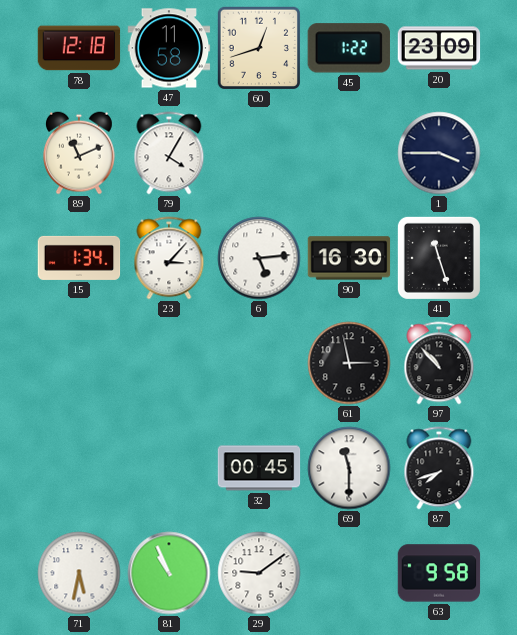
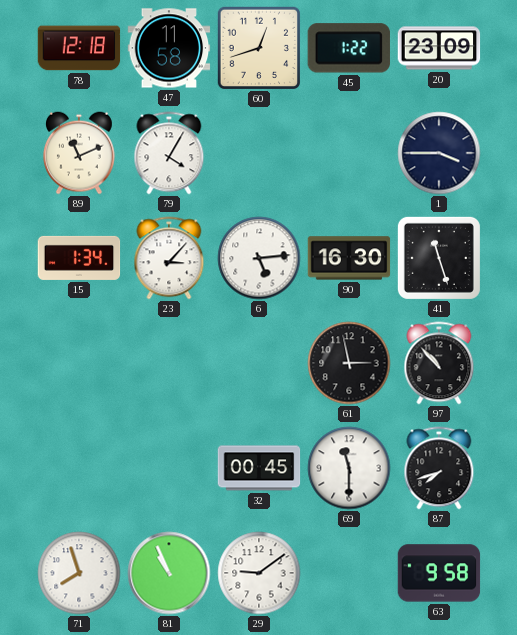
71: 5:32 -> 7:57 (79, 573)
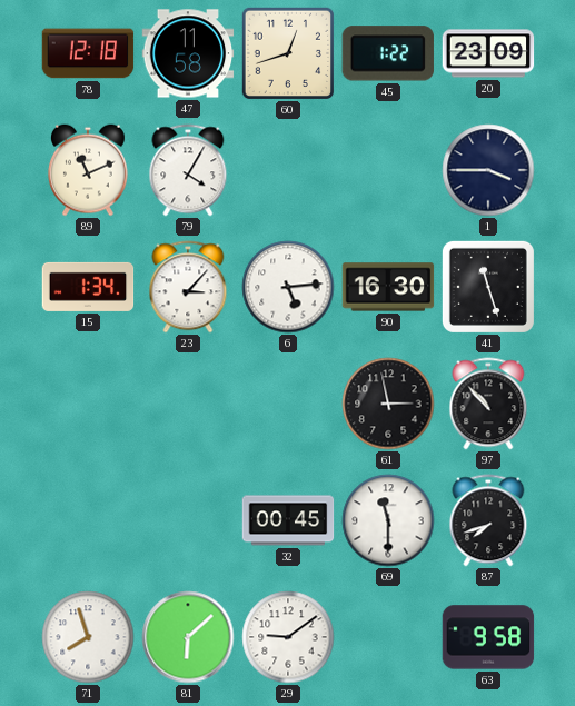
81: 10:56 -> 6:08 (188, 637)
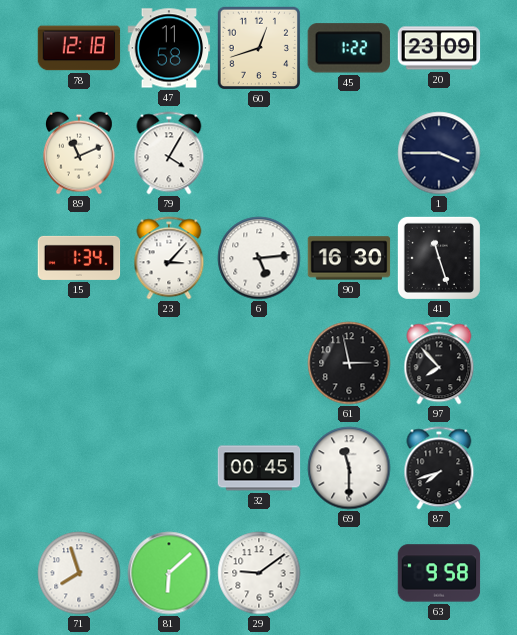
97: 10:53 -> 7:53 (439, 363)
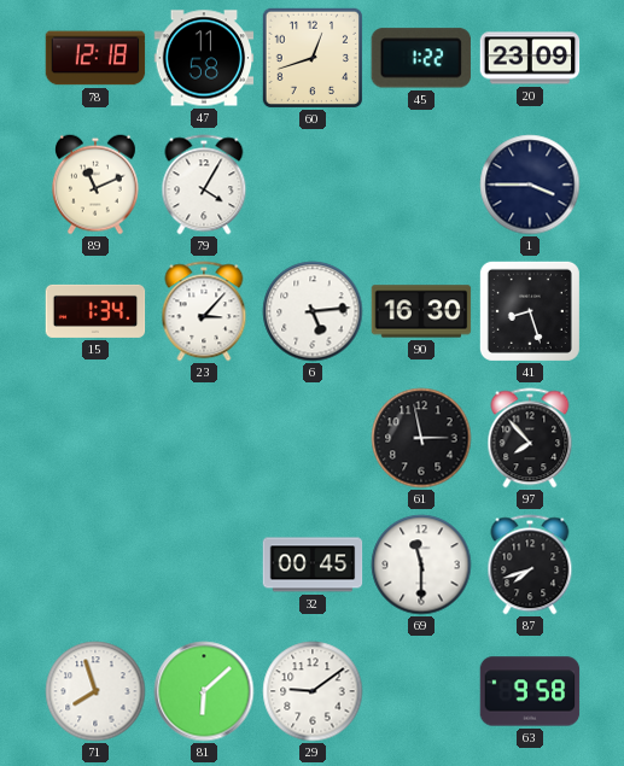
41: 11:27 -> 8:27 (530, 311)
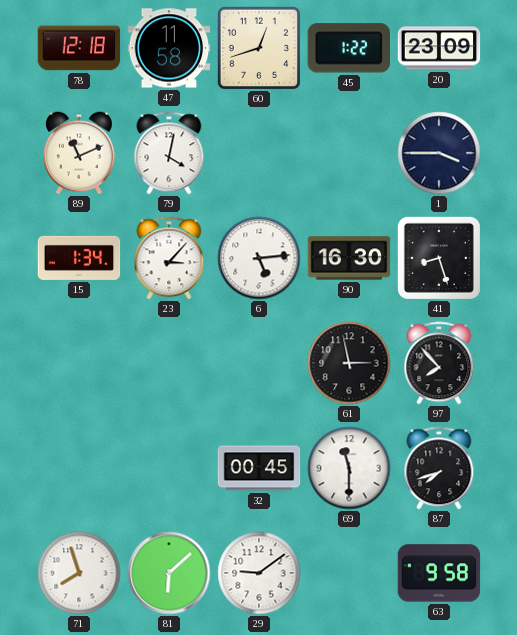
79: 4:05 -> 4:02 (169, 153)
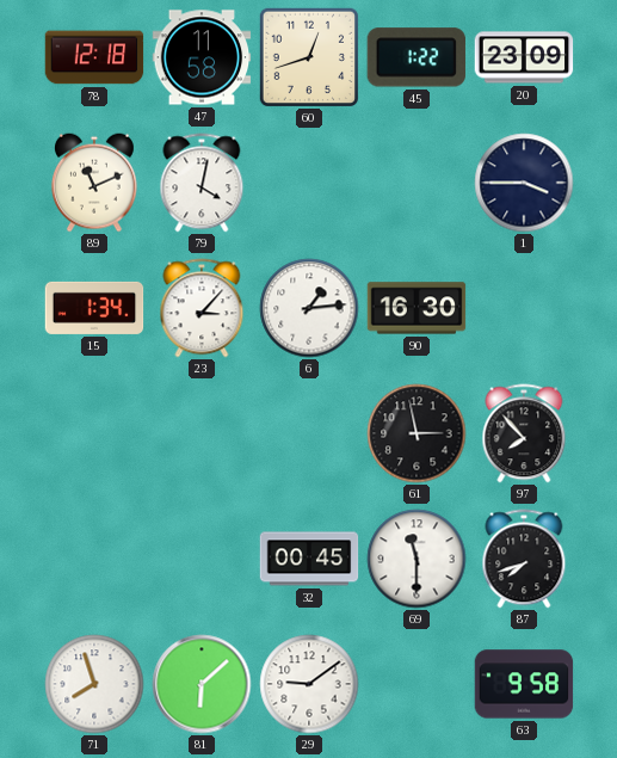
6: 5:14 -> 1:14 (309, 308)
41: 8:27 -> none (439, 258)
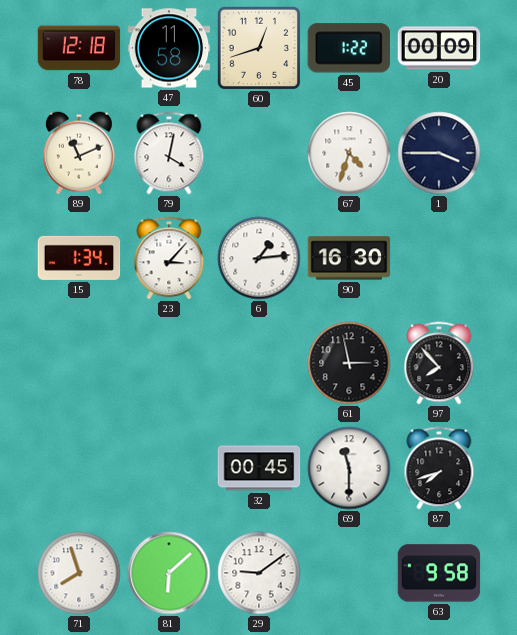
20: 23:09 -> 00:09 (439, 48)
67: none -> 4:33 (349, 153)
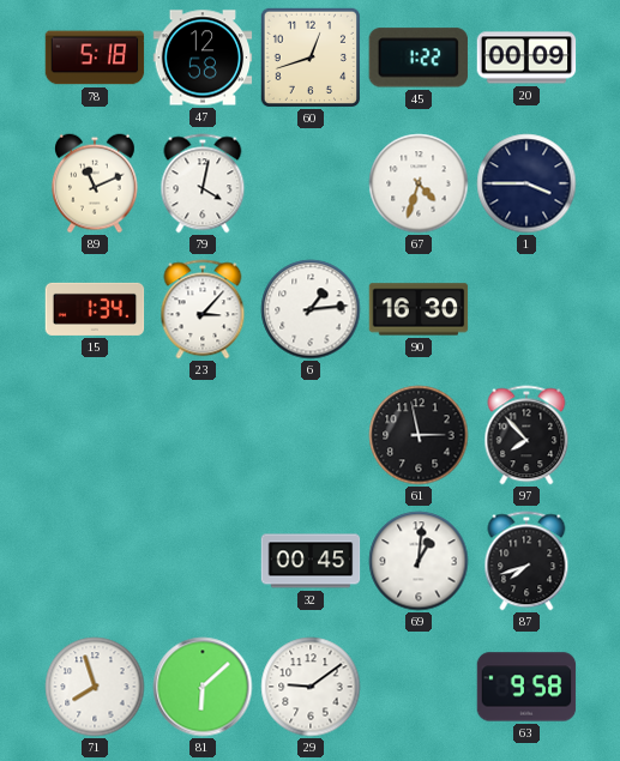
78: 12:18 -> 5:18 (95, 58)
47: 11:58 -> 12:58 (203, 58)
69: 11:30 -> 1:01 (419, 561)
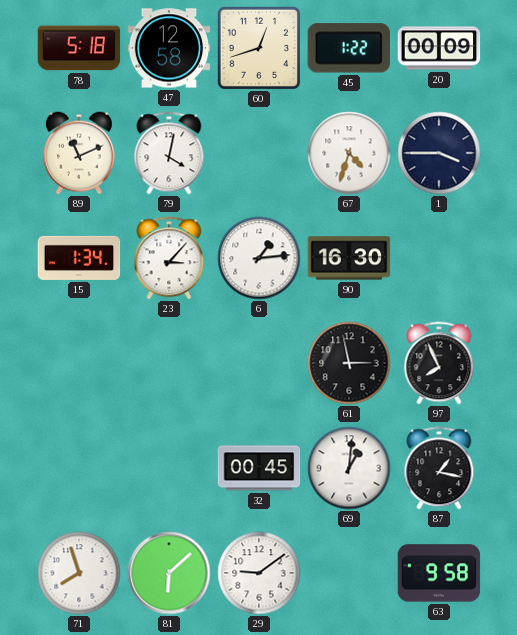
97: 7:53 -> 7:56 (439, 363)
87: 7:42 -> 1:17 (439, 468)
